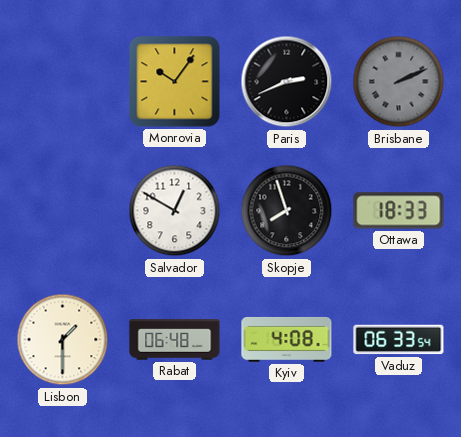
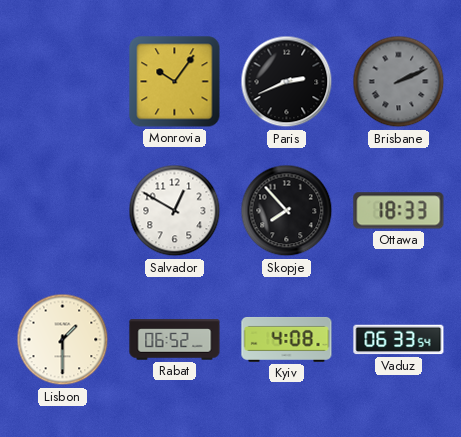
Skopje: 7:57 -> 7:53 (287, 211)
Rabat: 06:48 -> 06:52 (175, 340)
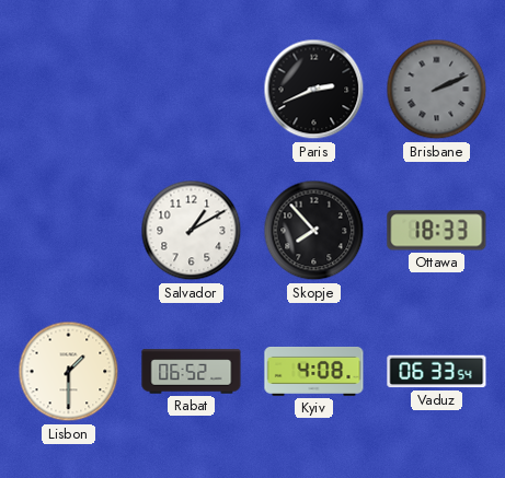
Monrovia: 10:06 -> none (175, 82)
Salvador: 12:50 -> 1:10 (192, 231)
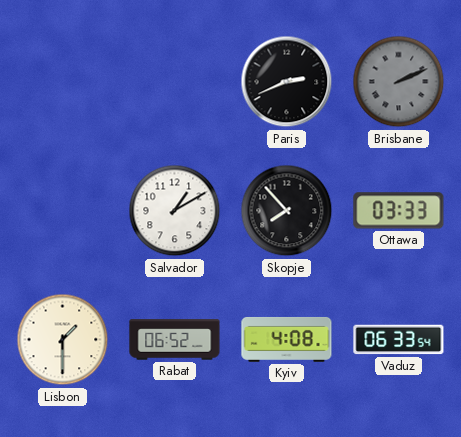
Ottawa: 18:33 -> 03:33 (399, 211)
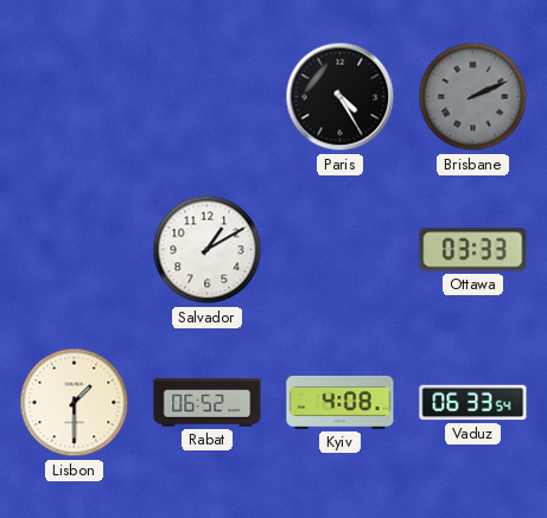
Paris: 2:41 -> 4:25 (341, 97)
Skopje: 7:53 -> none (287, 211)
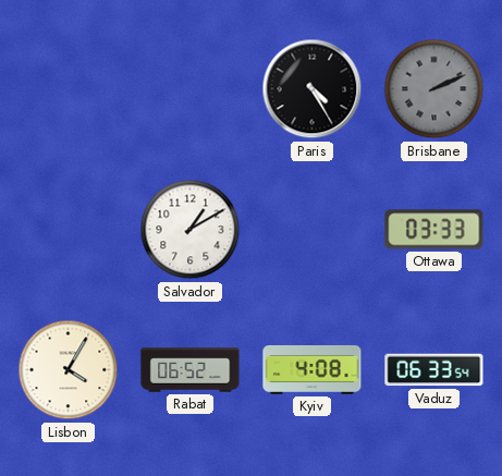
Lisbon: 1:30 -> 4:05 (69, 370)
